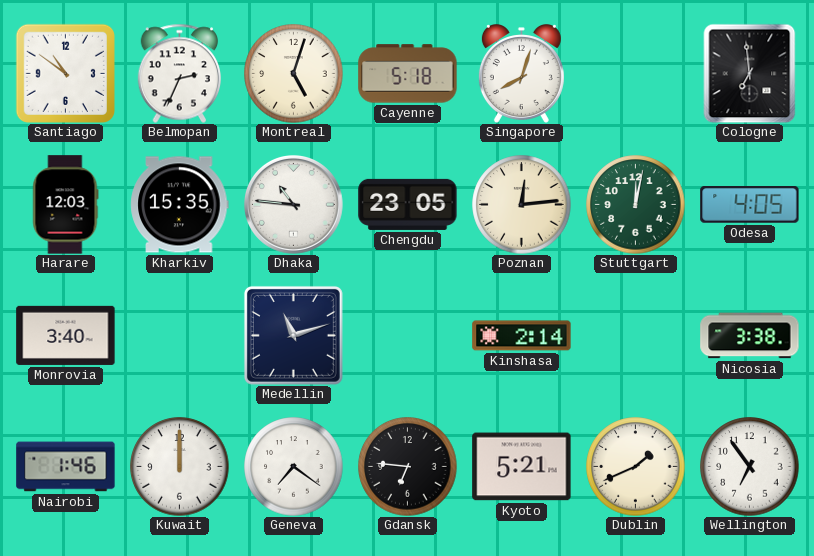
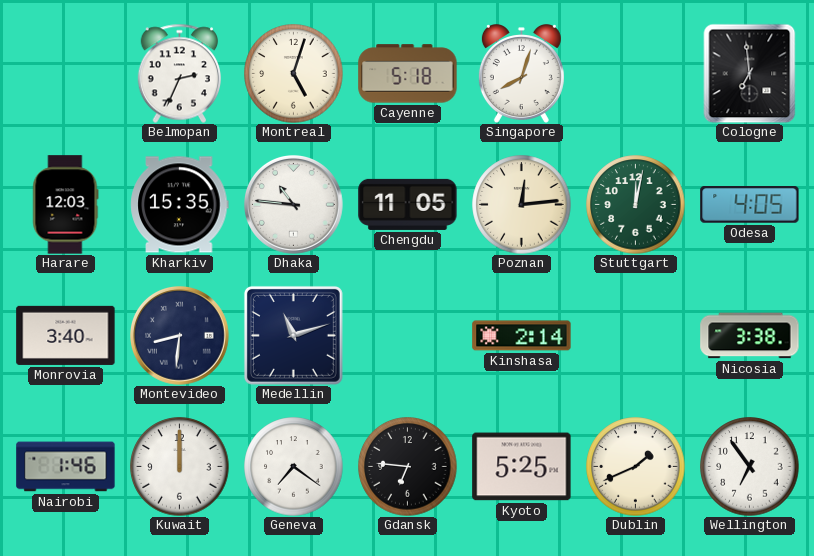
Santiago: 10:51 -> none (65, 73)
Chengdu: 23:05 -> 11:05 (408, 204)
Montevideo: none -> 8:31 (180, 336)
Kyoto: 5:21 -> 5:25 (522, 467)
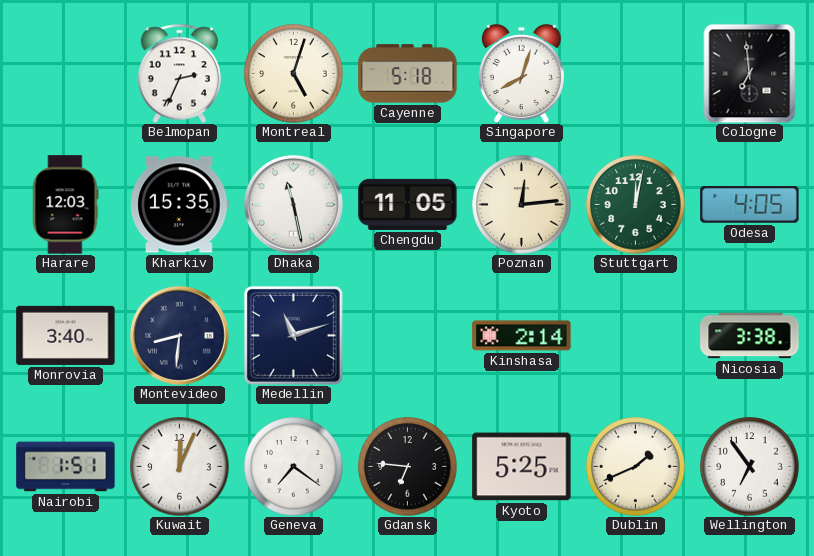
Dhaka: 10:46 -> 11:28 (294, 205)
Nairobi: 1:46 -> 1:51 (66, 467)
Kuwait: 12:00 -> 12:04 (180, 467)
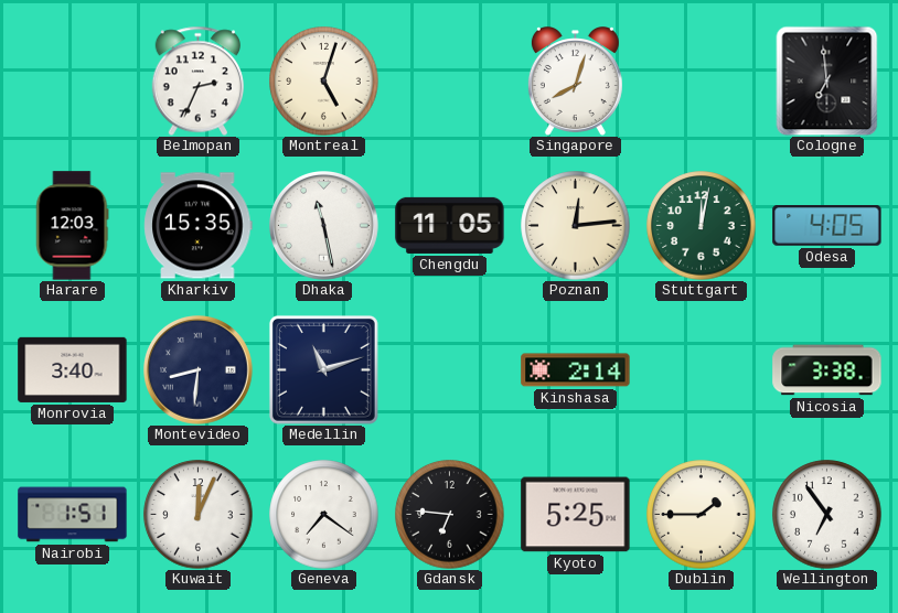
Cayenne: 5:18 -> none (408, 74)
Dublin: 1:41 -> 1:45 (702, 515)
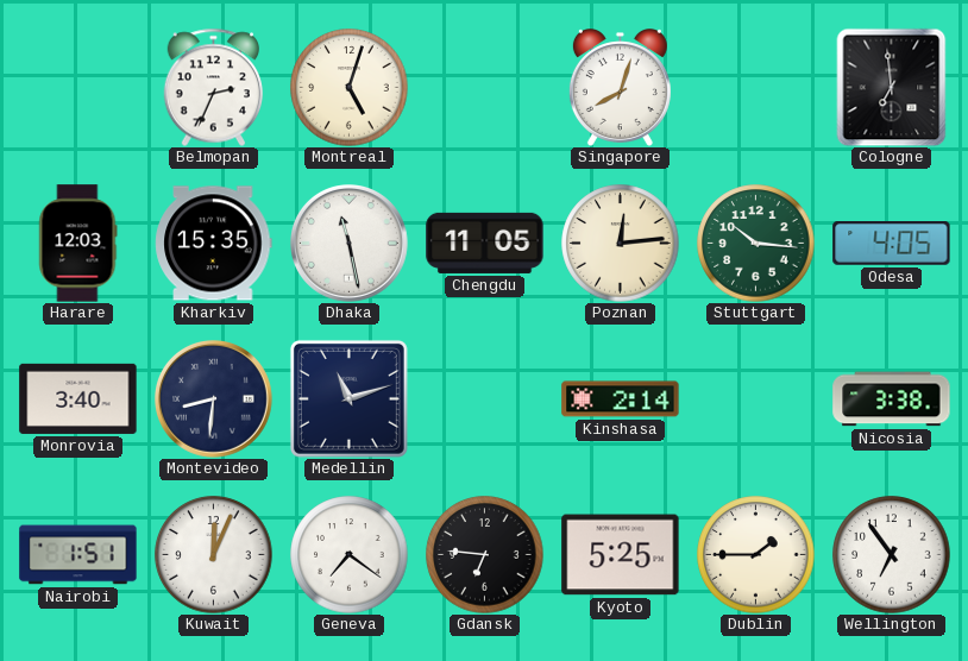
Stuttgart: 12:02 -> 10:16 (756, 244)
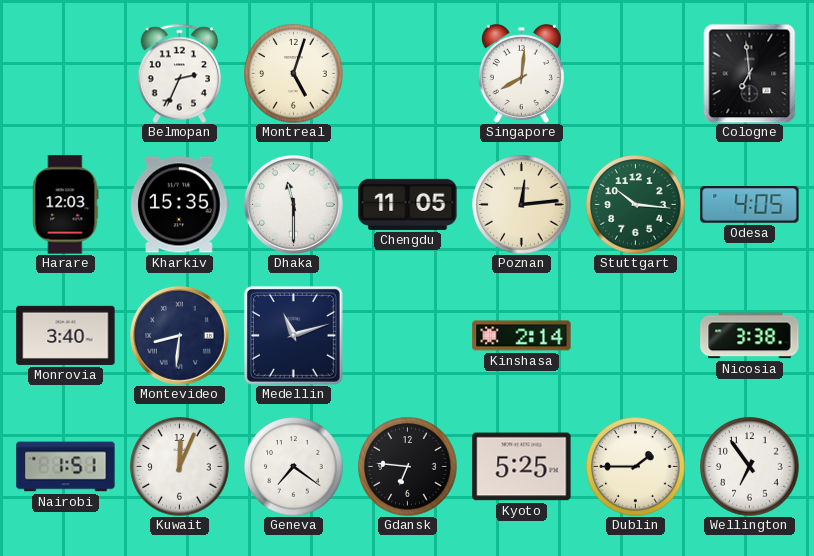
Singapore: 8:03 -> 8:01 (521, 74)
Dhaka: 11:28 -> 11:30 (294, 205)
